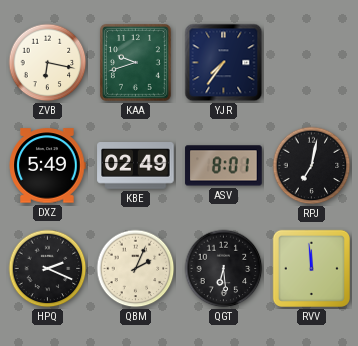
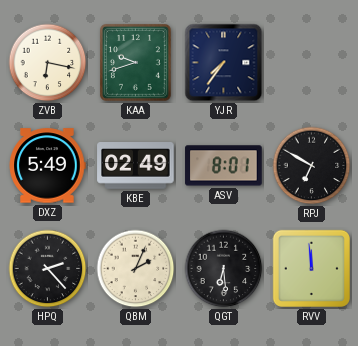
RPJ: 7:02 -> 6:50 (312, 166)
HPQ: 2:19 -> 2:23 (48, 269)
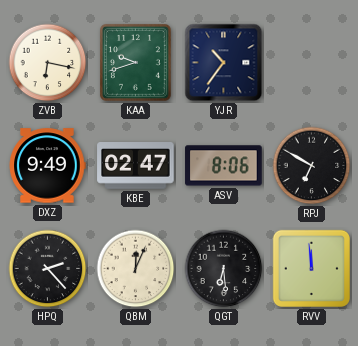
YJR: 7:36 -> 10:36 (224, 63)
DXZ: 5:49 -> 9:49 (47, 166)
KBE: 02:49 -> 02:47 (136, 166)
ASV: 8:01 -> 8:06 (224, 166)
QBM: 2:04 -> 12:04 (136, 269)
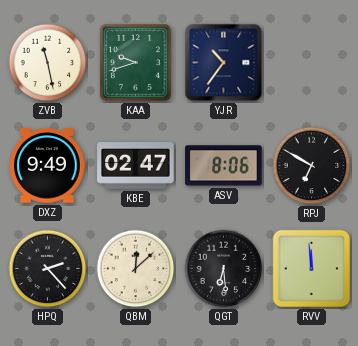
ZVB: 6:17 -> 11:28 (48, 63)
QBM: 12:04 -> 12:08 (136, 269)
